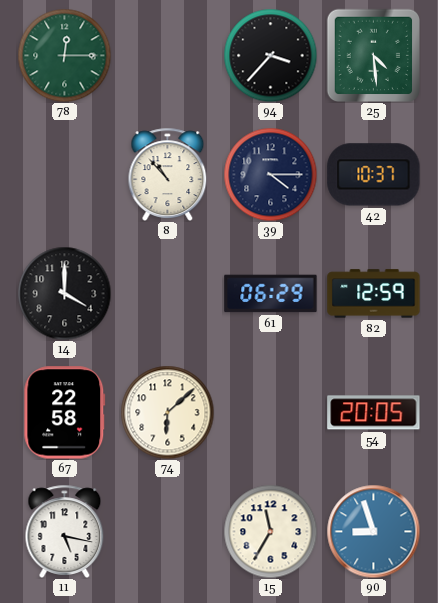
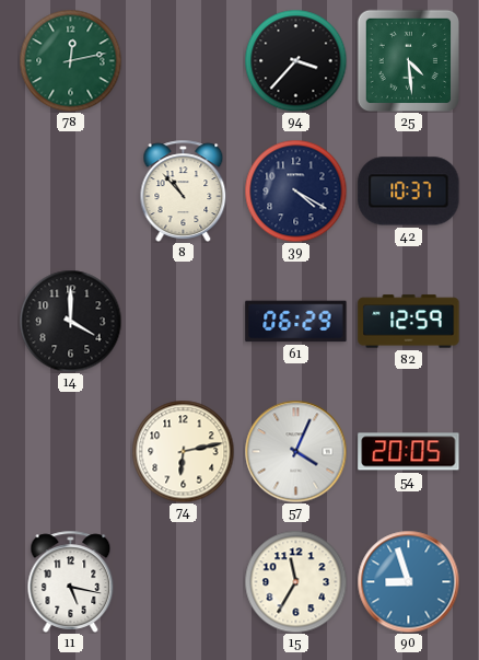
78: 12:15 -> 12:13 (70, 60)
39: 4:15 -> 4:20 (295, 190)
67: 22:58 -> none (65, 413)
74: 6:08 -> 6:13 (183, 451)
57: none -> 4:04 (295, 451)
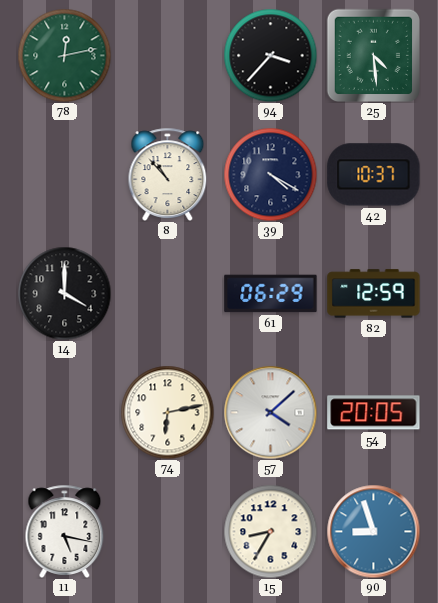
57: 4:04 -> 4:08 (270, 412)
15: 11:35 -> 8:35 (270, 531)
